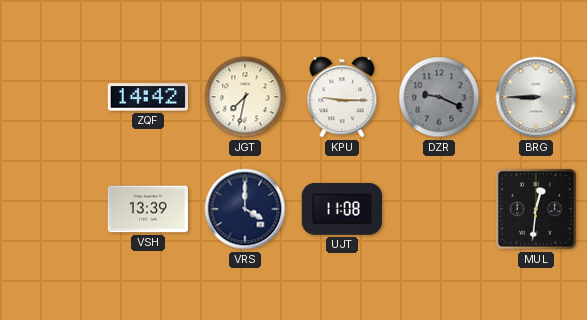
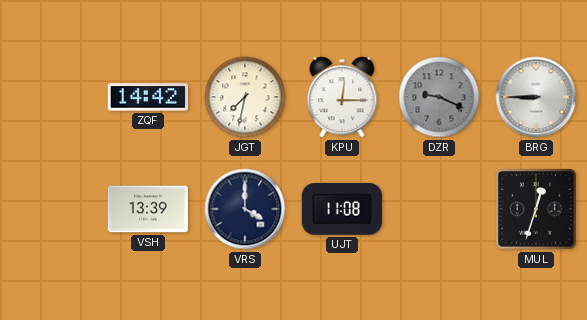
KPU: 9:15 -> 12:15 (342, 97)
MUL: 12:31 -> 12:33 (536, 209)
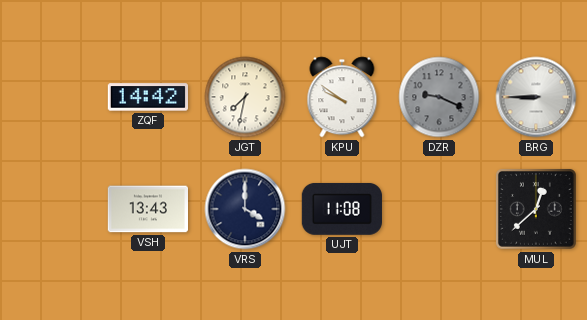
KPU: 12:15 -> 9:51 (342, 97)
VSH: 13:39 -> 13:43 (147, 209)
MUL: 12:33 -> 12:38 (536, 209)
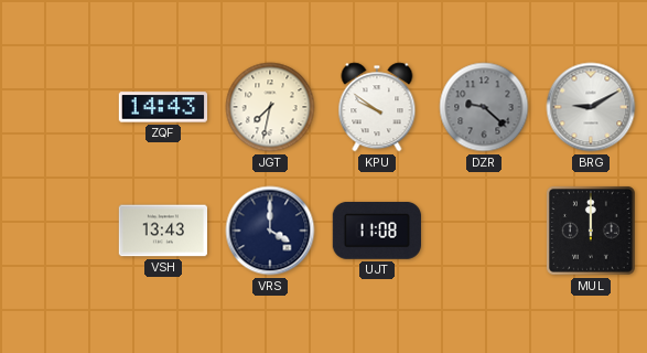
ZQF: 14:42 -> 14:43 (162, 107)
DZR: 9:19 -> 9:22 (484, 107)
BRG: 8:45 -> 9:10 (591, 107)
MUL: 12:38 -> 12:00 (591, 231)
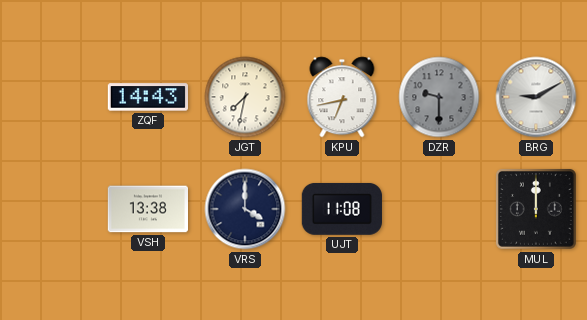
KPU: 9:51 -> 6:43 (342, 97)
DZR: 9:22 -> 9:30 (439, 97)
VSH: 13:43 -> 13:38 (147, 209)
